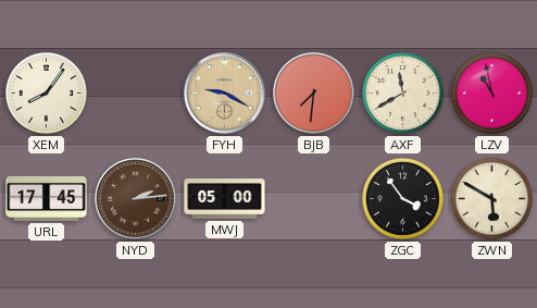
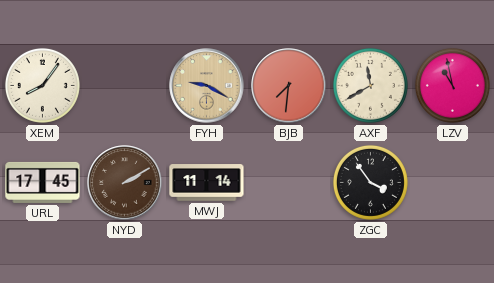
NYD: 2:14 -> 2:10 (125, 183)
MWJ: 05:00 -> 11:14 (207, 183)
ZWN: 5:50 -> none (491, 198)
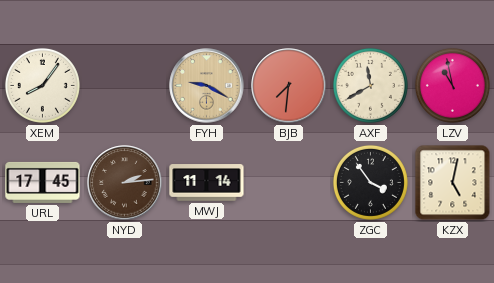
NYD: 2:10 -> 2:14 (125, 183)
KZX: none -> 5:02 (453, 183)
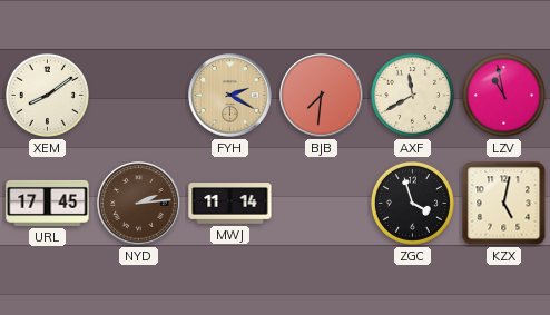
XEM: 8:06 -> 8:09 (47, 95)
FYH: 9:20 -> 2:20 (230, 96)
ZGC: 3:54 -> 3:57 (412, 203)
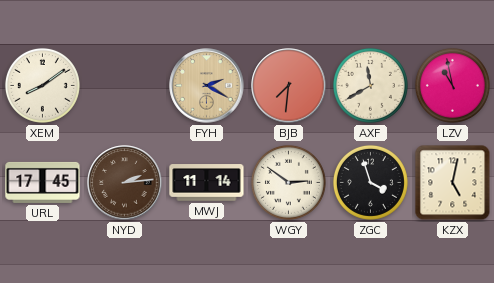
WGY: none -> 2:51 (288, 182)
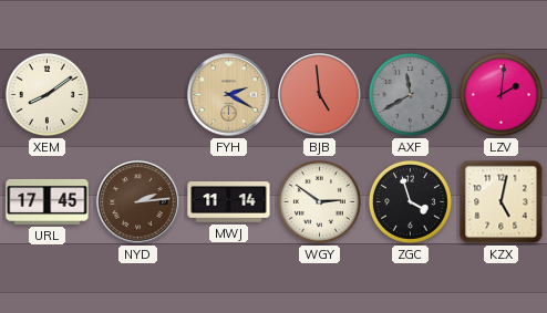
BJB: 7:31 -> 4:59 (320, 95)
AXF dial: cream -> grey (410, 94)
LZV: 10:58 -> 2:01 (500, 94)
